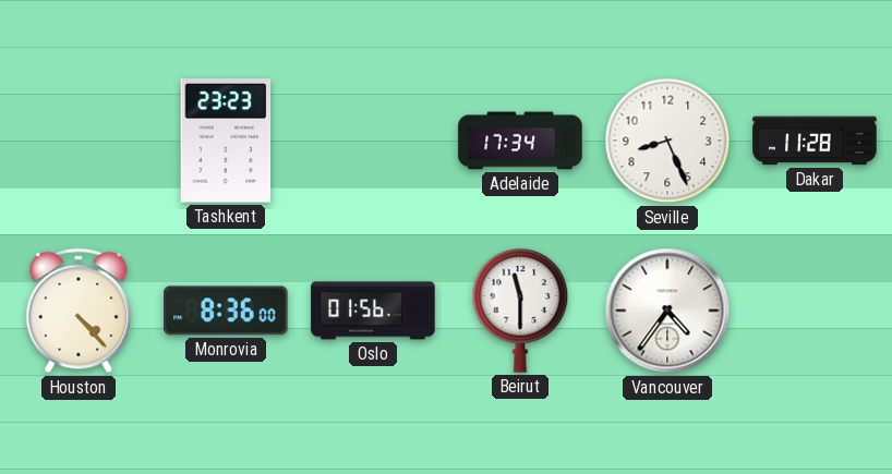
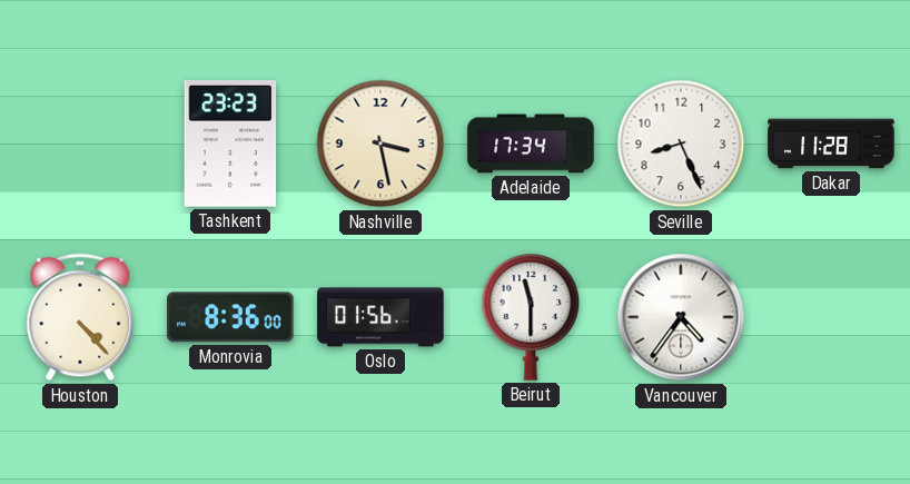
Nashville: none -> 3:28 (380, 144)
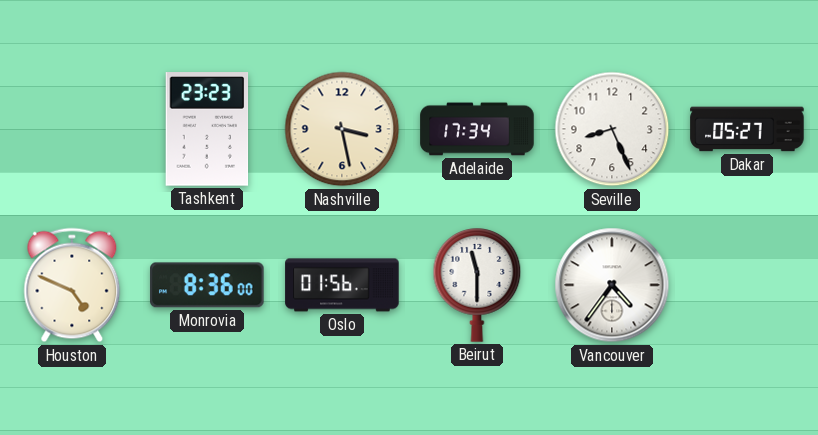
Dakar: 11:28 -> 05:27 (747, 129)
Houston: 4:23 -> 4:49 (72, 285)
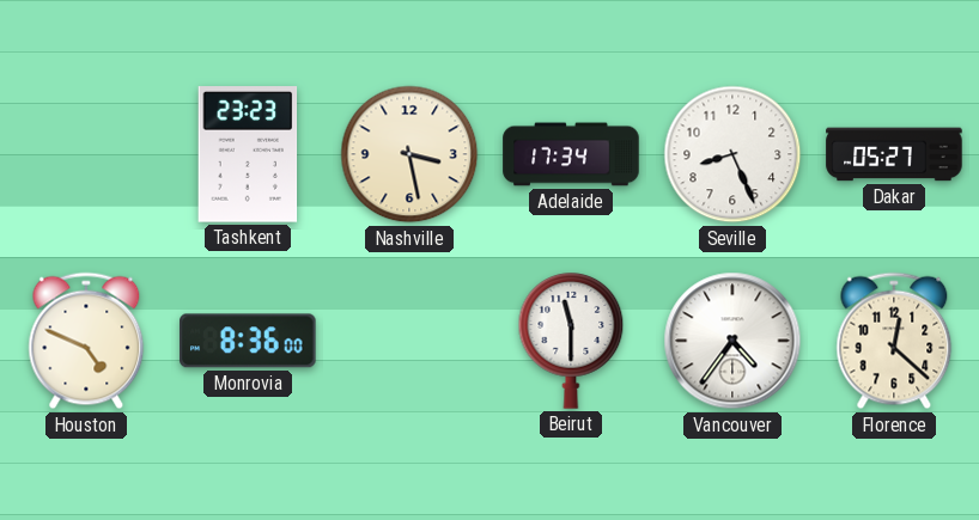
Oslo: 01:56 -> none (342, 285)
Florence: none -> 12:22 (894, 341)
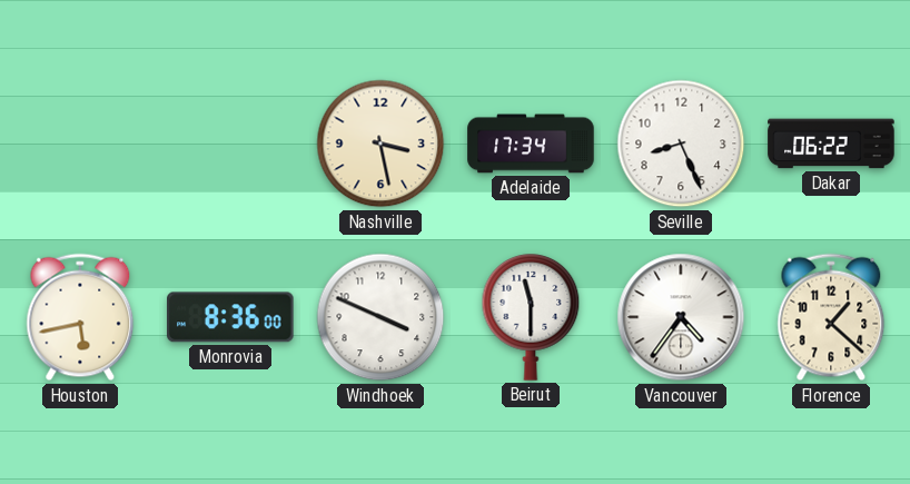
Tashkent: 23:23 -> none (248, 154)
Dakar: 05:27 -> 06:22 (831, 144)
Houston: 4:49 -> 5:43 (80, 317)
Windhoek: none -> 3:49 (380, 317)
Florence: 12:22 -> 1:22 (831, 317)
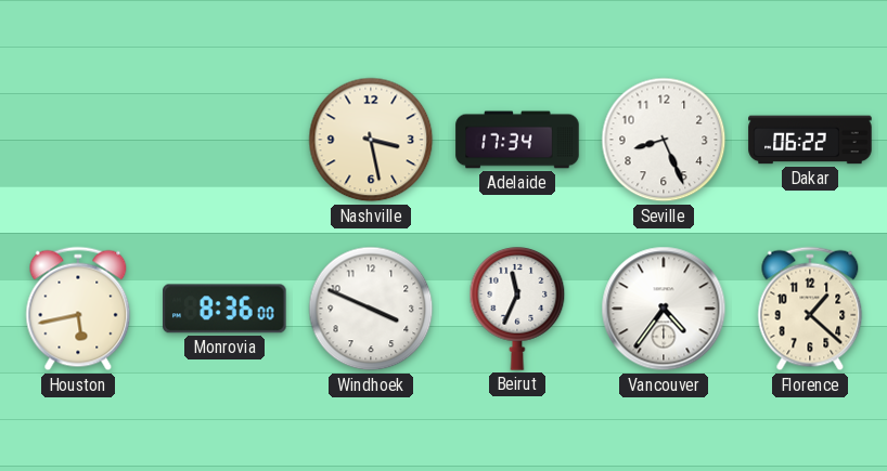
Beirut: 11:30 -> 11:34 (517, 310)
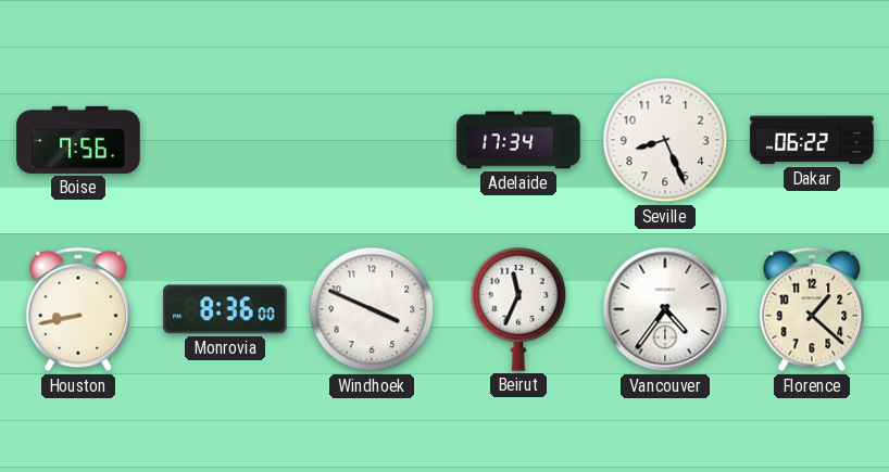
Boise: none -> 7:56 (78, 140)
Nashville: 3:28 -> none (371, 140)
Houston: 5:43 -> 8:43 (78, 309)
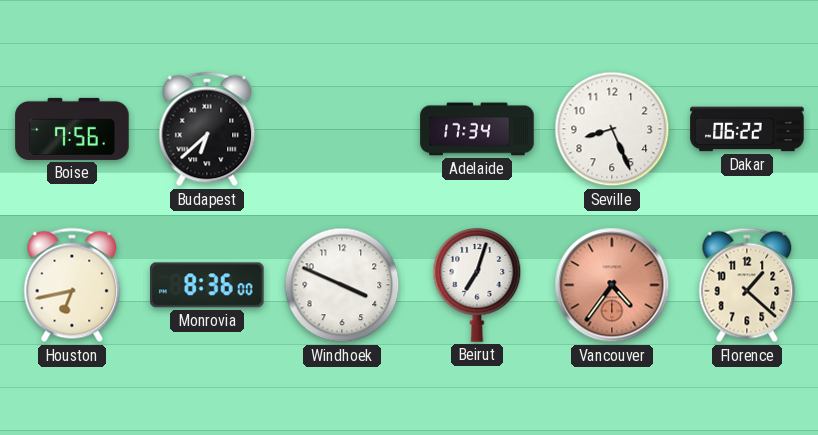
Budapest: none -> 6:38 (207, 129)
Houston: 8:43 -> 6:43 (72, 285)
Beirut: 11:34 -> 7:03 (477, 286)
Vancouver dial: white -> salmon (612, 285)
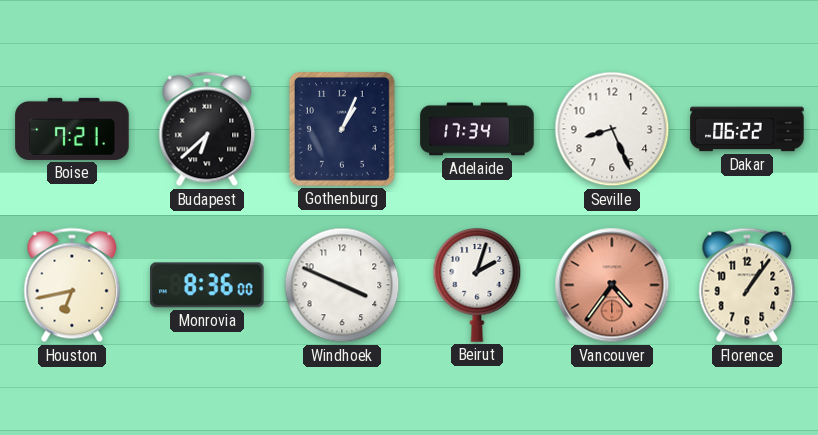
Boise: 7:56 -> 7:21 (72, 129)
Gothenburg: none -> 1:04 (342, 129)
Beirut: 7:03 -> 2:03 (477, 286)
Florence: 1:22 -> 1:06 (747, 285)
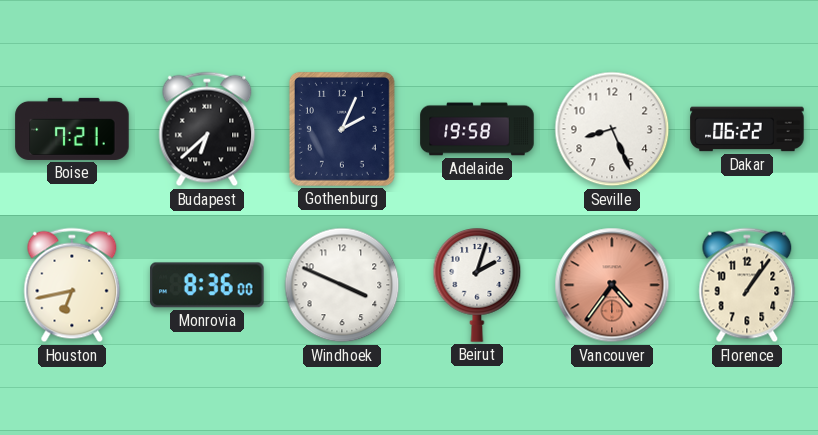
Gothenburg: 1:04 -> 2:04 (342, 129)
Adelaide: 17:34 -> 19:58 (477, 129)
